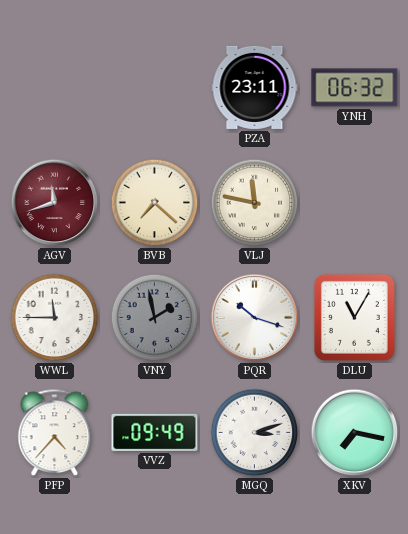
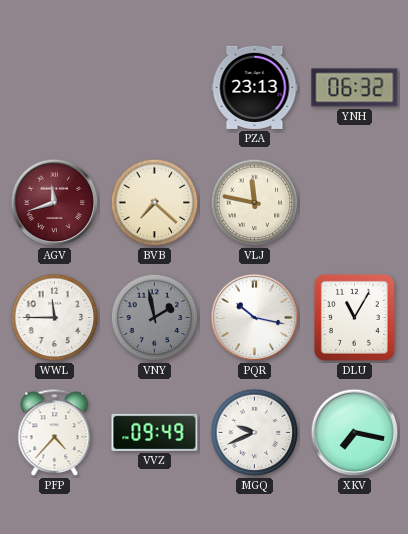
PZA: 23:11 -> 23:13 (255, 87)
PQR: 10:18 -> 10:17 (255, 318)
MGQ: 3:12 -> 9:41 (255, 433)
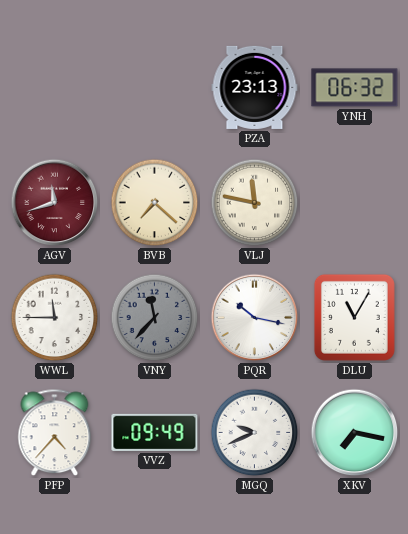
VNY: 1:58 -> 11:37 (155, 318)
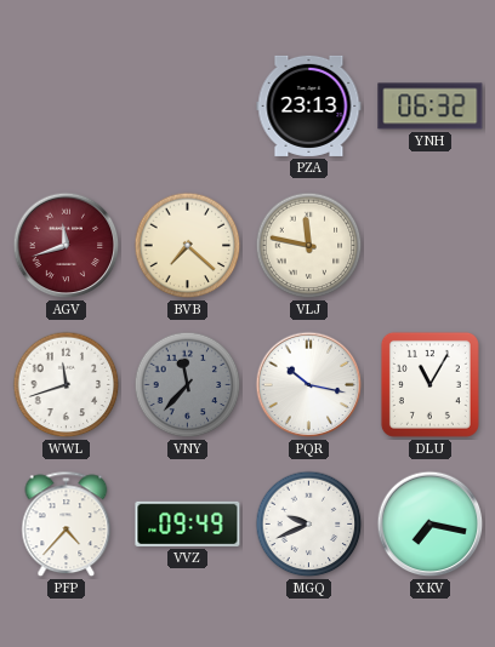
WWL: 11:45 -> 11:42 (67, 385)
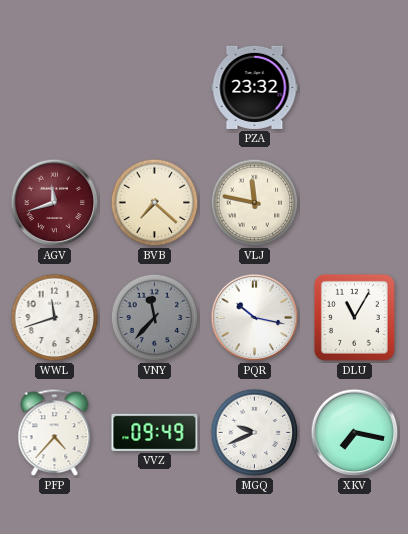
PZA: 23:13 -> 23:32 (255, 87)
YNH: 06:32 -> none (431, 107)
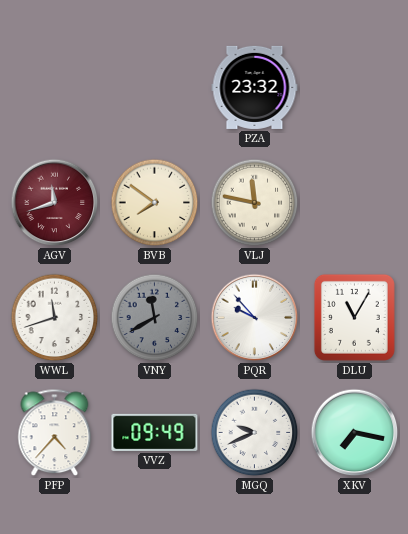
BVB: 7:22 -> 7:51 (155, 203)
VNY: 11:37 -> 11:40 (155, 318)
PQR: 10:17 -> 9:53 (255, 318)
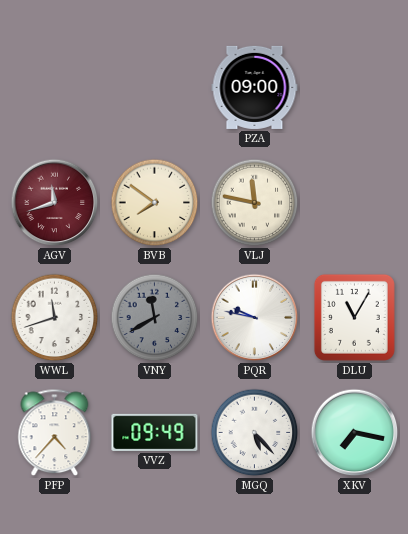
PZA: 23:32 -> 09:00 (255, 87)
PQR: 9:53 -> 9:47 (255, 318)
MGQ: 9:41 -> 5:23 (255, 433)
